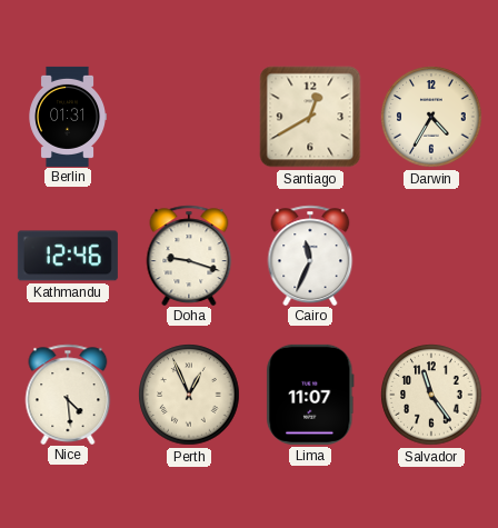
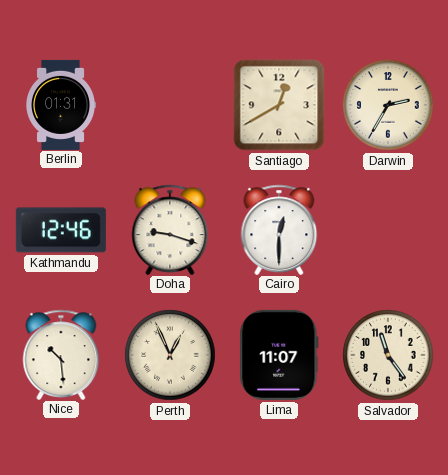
Darwin: 4:35 -> 2:35 (388, 105)
Cairo: 11:34 -> 12:30 (279, 229)
Nice: 4:29 -> 10:29 (61, 354)
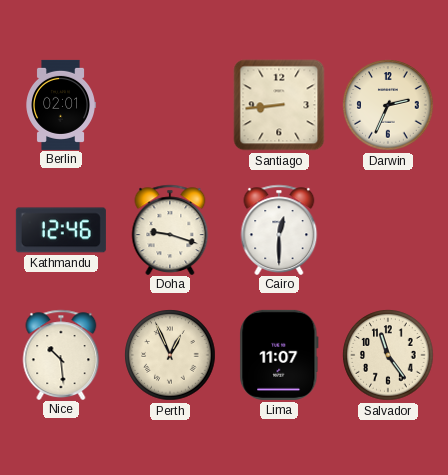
Berlin: 01:31 -> 02:01 (60, 105)
Santiago: 12:40 -> 8:44 (279, 105)
Darwin: 2:35 -> 2:34 (388, 105)
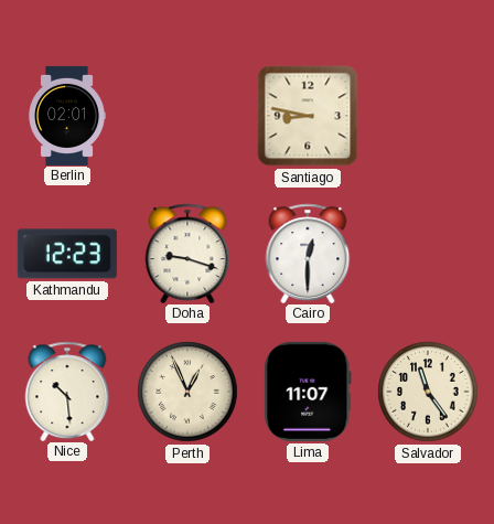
Santiago: 8:44 -> 8:47 (308, 116)
Darwin: 2:34 -> none (388, 105)
Kathmandu: 12:46 -> 12:23 (67, 254)
